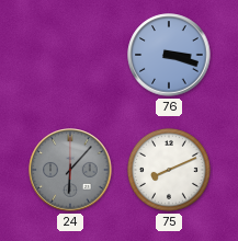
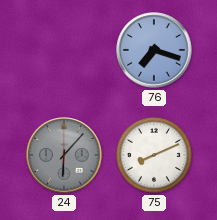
76: 3:18 -> 7:18 (154, 50)
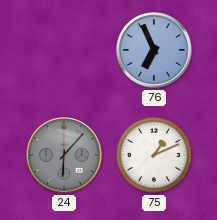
76: 7:18 -> 6:56 (154, 50)
75: 8:11 -> 1:11 (154, 155)
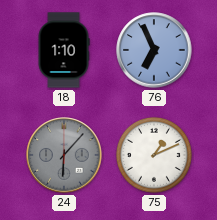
18: none -> 1:10 (64, 50)
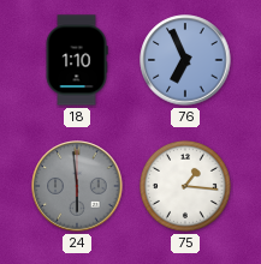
24: 6:07 -> 5:59 (77, 186)
75: 1:11 -> 1:16 (185, 186)
